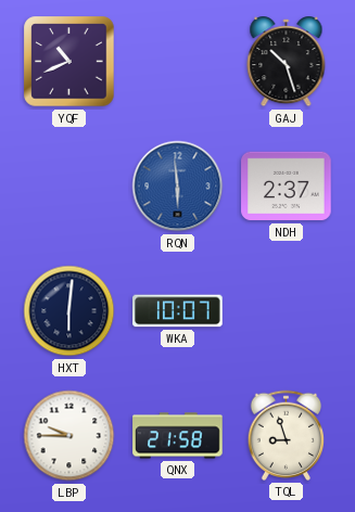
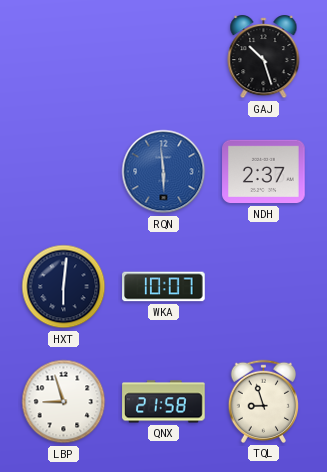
YQF: 10:41 -> none (69, 62)
LBP: 9:45 -> 8:57 (64, 402)
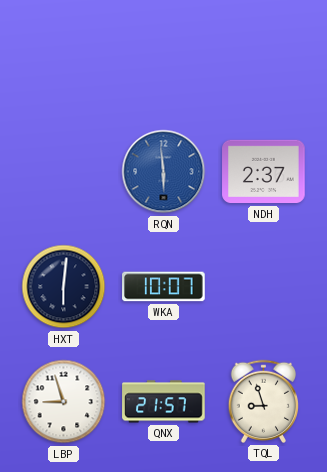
GAJ: 10:27 -> none (264, 58)
QNX: 21:58 -> 21:57 (164, 402)
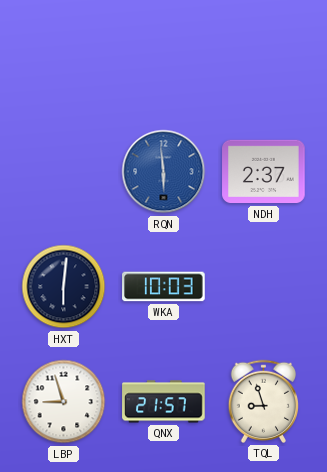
WKA: 10:07 -> 10:03 (164, 287)
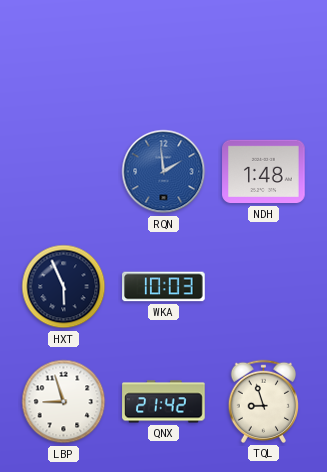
RQN: 5:59 -> 1:59 (164, 172)
NDH: 2:37 -> 1:48 (264, 172)
HXT: 6:01 -> 5:56 (64, 287)
QNX: 21:57 -> 21:42 (164, 402)
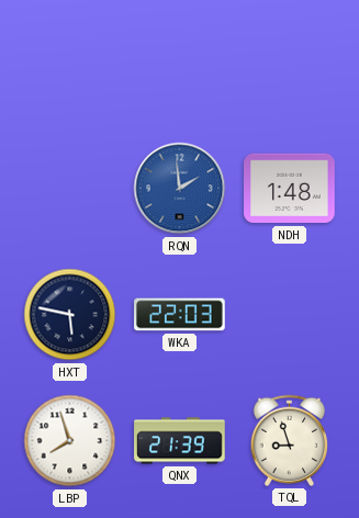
HXT: 5:56 -> 5:47 (70, 315)
WKA: 10:03 -> 22:03 (180, 315)
LBP: 8:57 -> 7:57 (70, 441)
QNX: 21:42 -> 21:39 (180, 441)
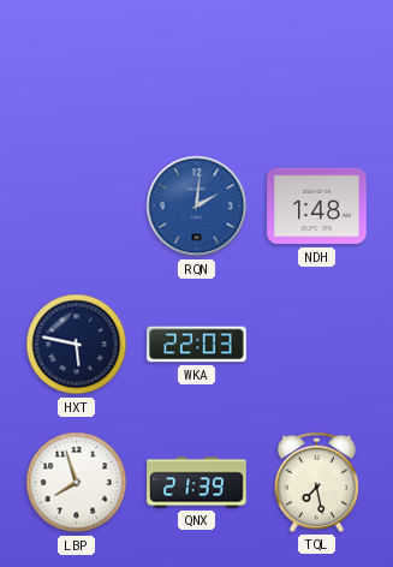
RQN: 1:59 -> 2:01 (197, 207)
TQL: 8:57 -> 7:28 (316, 482)
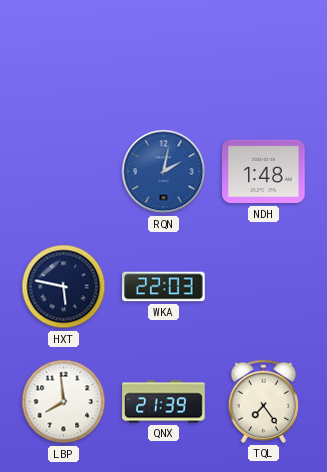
RQN: 2:01 -> 2:02 (164, 172)
LBP: 7:57 -> 7:59 (64, 402)
TQL: 7:28 -> 7:24 (263, 401)
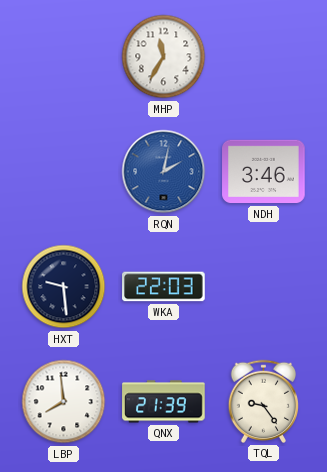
MHP: none -> 11:35 (164, 57)
NDH: 1:48 -> 3:46 (264, 172)
HXT: 5:47 -> 9:29 (64, 287)
TQL: 7:24 -> 9:24 (263, 401)
